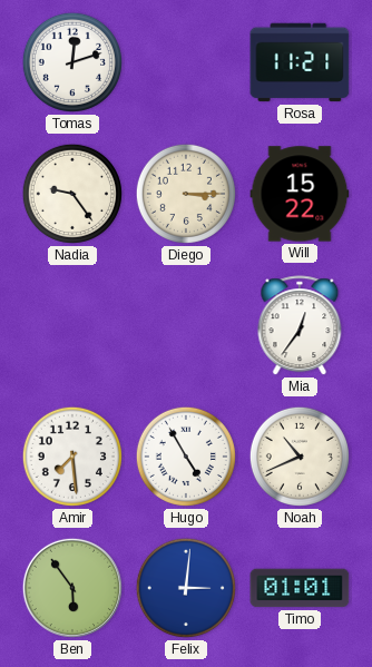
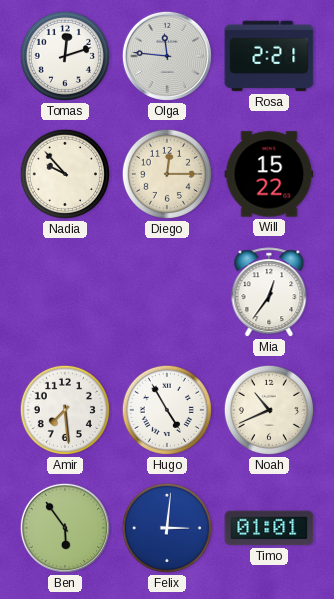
Olga: none -> 11:46 (167, 56)
Rosa: 11:21 -> 2:21 (269, 56)
Nadia: 9:24 -> 9:53 (65, 174)
Diego: 3:15 -> 12:15 (167, 174)
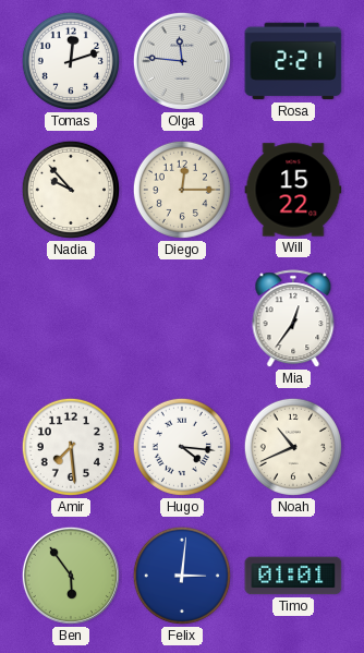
Hugo: 4:55 -> 4:16 (182, 447)
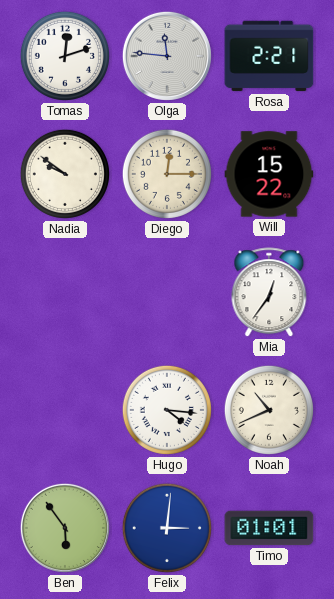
Nadia: 9:53 -> 9:51 (65, 174)
Amir: 7:29 -> none (71, 447)
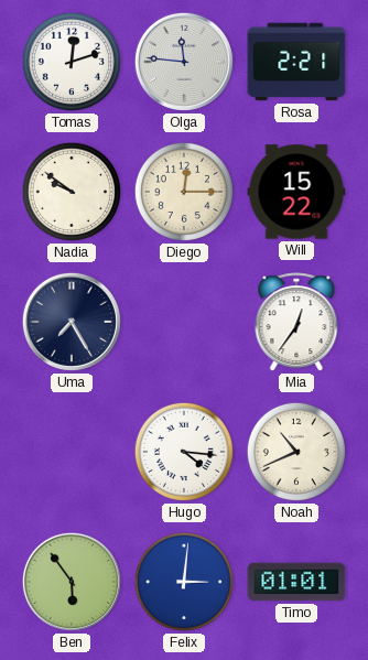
Uma: none -> 7:25 (72, 322)
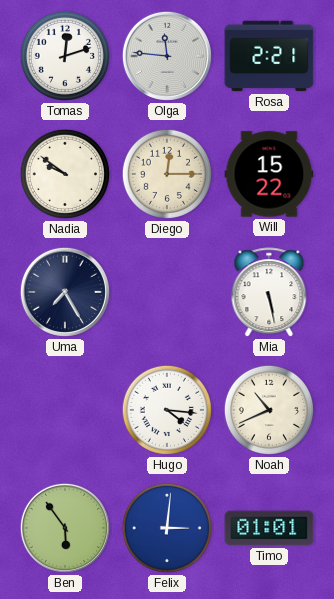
Mia: 12:36 -> 5:28 (269, 293)
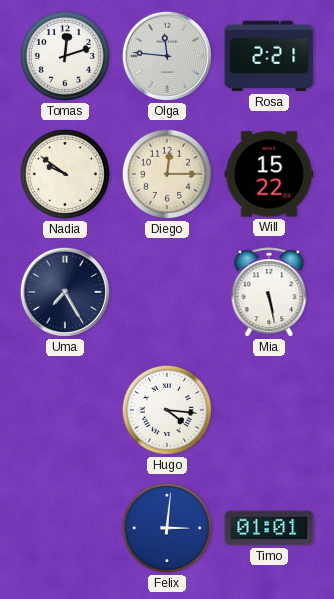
Noah: 10:41 -> none (269, 410)
Ben: 5:54 -> none (65, 528)
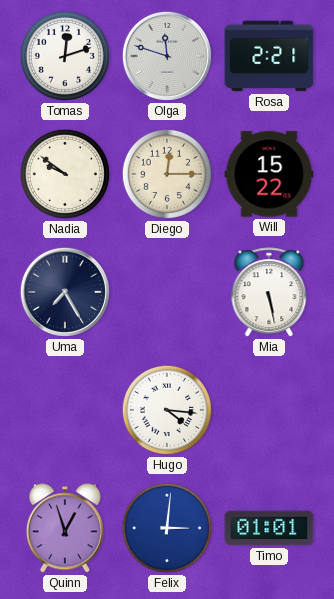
Olga: 11:46 -> 11:48 (167, 56)
Quinn: none -> 12:57 (65, 528)
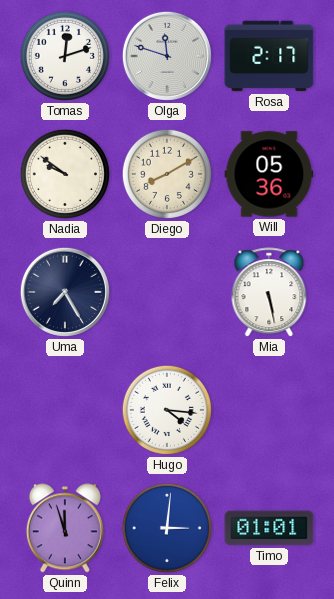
Rosa: 2:21 -> 2:17 (269, 56)
Diego: 12:15 -> 8:10 (167, 174)
Will: 15:22 -> 05:36 (269, 174)
Quinn: 12:57 -> 11:57 (65, 528)
